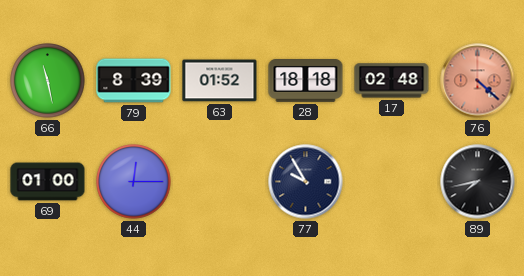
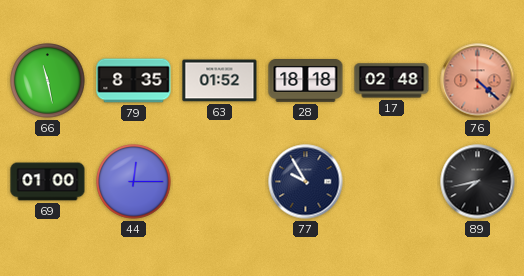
79: 8:39 -> 8:35 (134, 81)
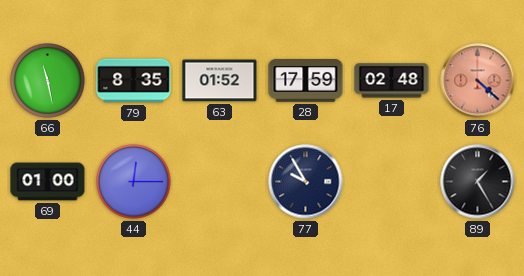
28: 18:18 -> 17:59 (306, 81)
89: 7:43 -> 1:25 (478, 182)
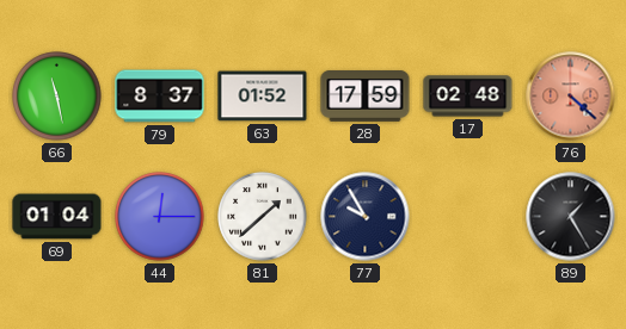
79: 8:35 -> 8:37 (160, 97)
69: 01:00 -> 01:04 (57, 217)
81: none -> 1:38 (263, 217)
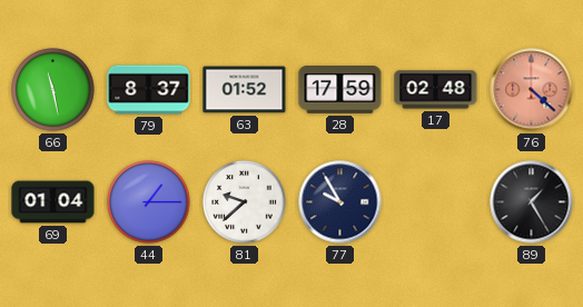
44: 12:15 -> 1:15 (149, 202)
81: 1:38 -> 9:38 (245, 202)
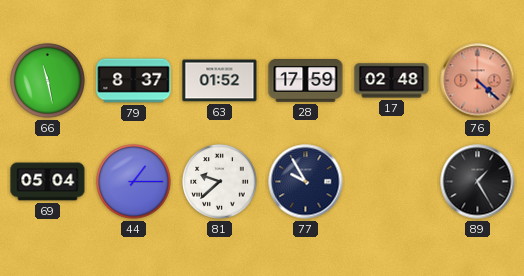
69: 01:04 -> 05:04 (48, 182)
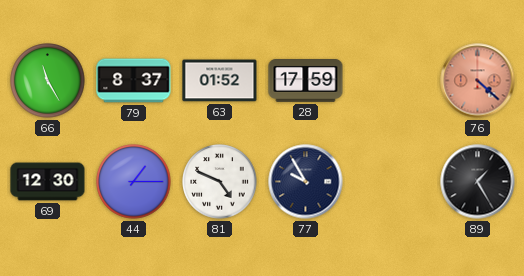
66: 11:28 -> 11:25 (48, 81)
17: 02:48 -> none (392, 81)
69: 05:04 -> 12:30 (48, 182)
81: 9:38 -> 4:49 (220, 182)
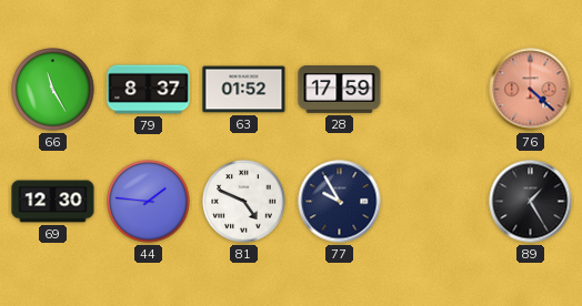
44: 1:15 -> 1:46 (149, 202)
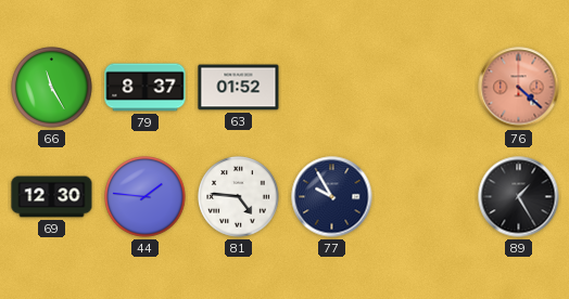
28: 17:59 -> none (340, 90)
81: 4:49 -> 4:46 (239, 197)
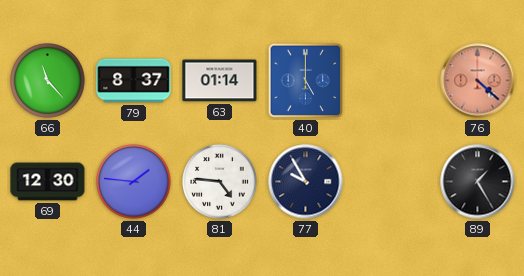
66: 11:25 -> 11:23 (48, 81)
63: 01:52 -> 01:14 (220, 81)
40: none -> 5:00 (306, 81)
